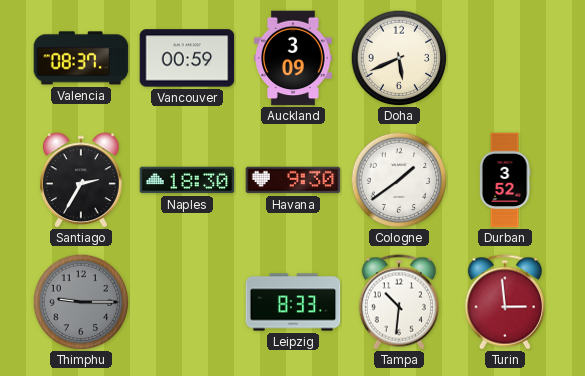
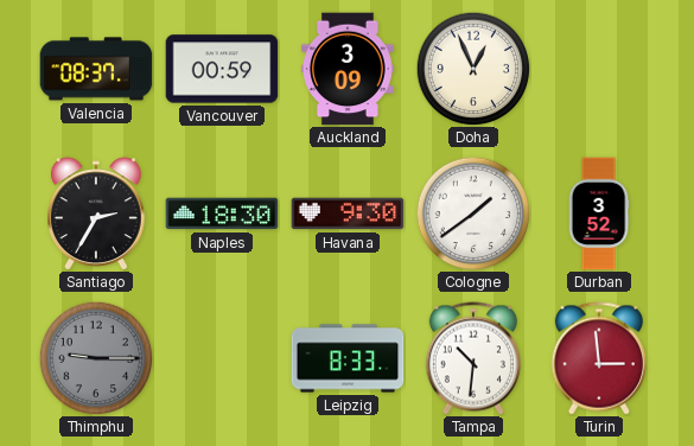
Doha: 5:41 -> 12:56 (473, 69)
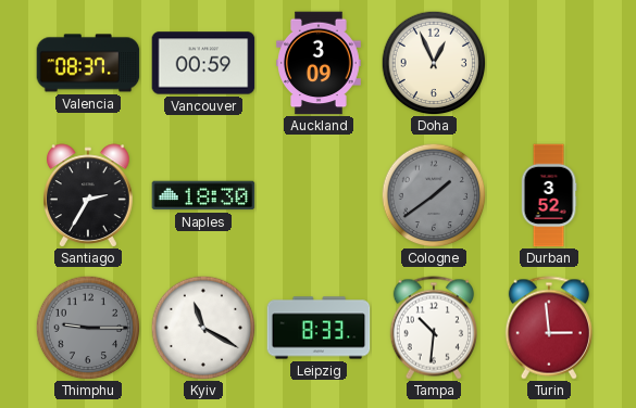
Havana: 9:30 -> none (348, 214)
Cologne dial: white -> grey (434, 195)
Kyiv: none -> 11:20 (203, 328)
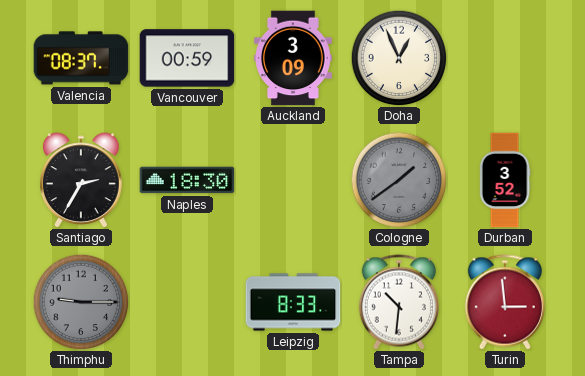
Kyiv: 11:20 -> none (203, 328)
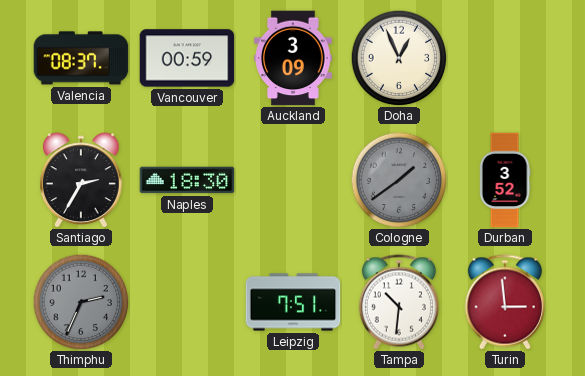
Thimphu: 9:15 -> 2:34 (81, 302)
Leipzig: 8:33 -> 7:51 (293, 302)
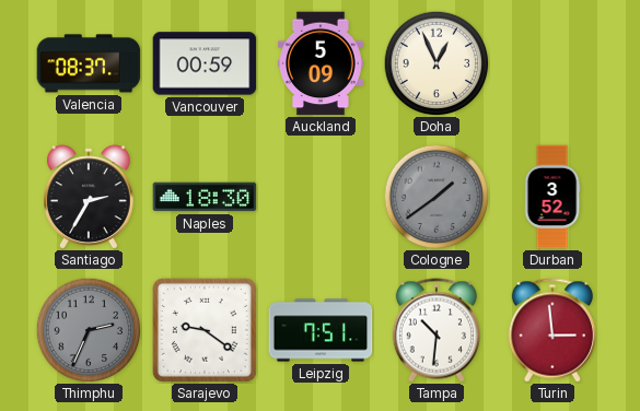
Auckland: 3:09 -> 5:09 (322, 63)
Sarajevo: none -> 9:21 (205, 330)
